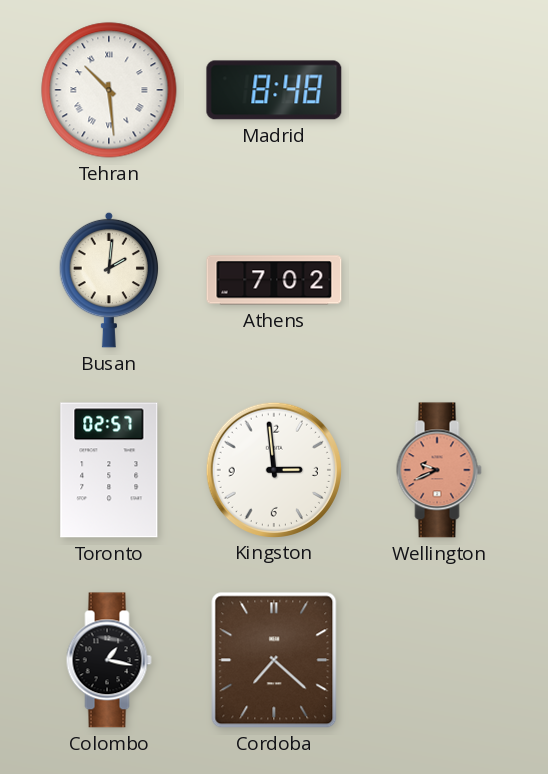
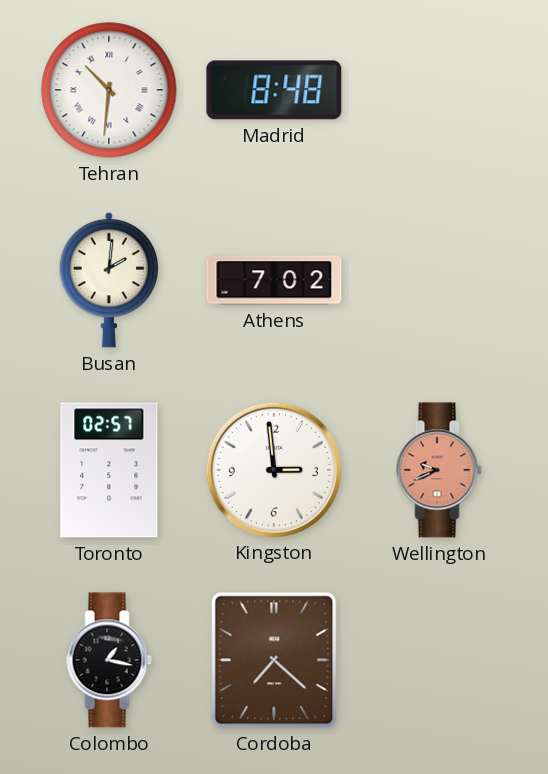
Tehran: 10:29 -> 10:31 (109, 90)
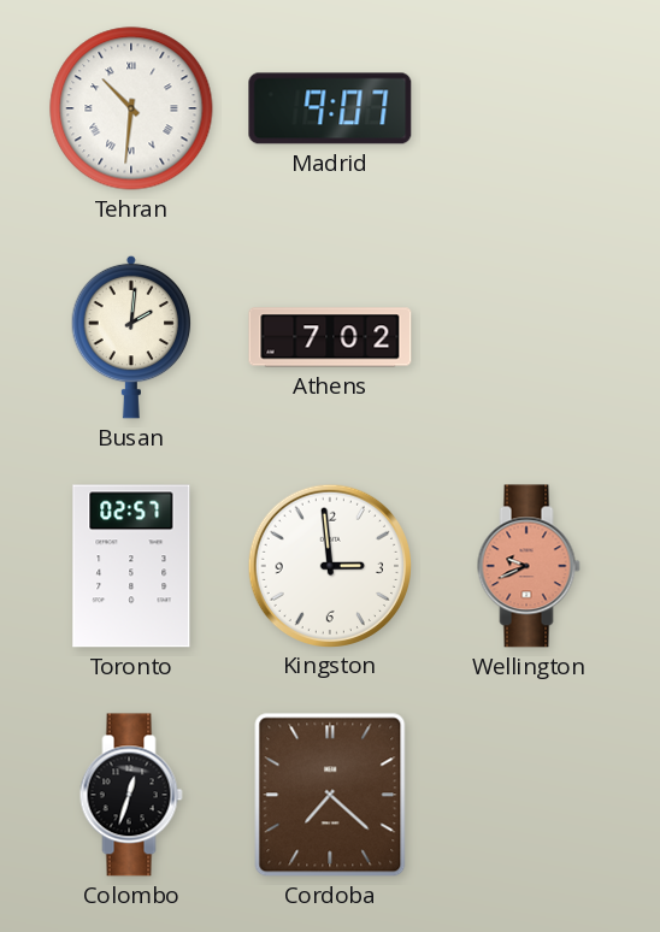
Madrid: 8:48 -> 9:07 (330, 108)
Colombo: 1:17 -> 12:33 (131, 795)
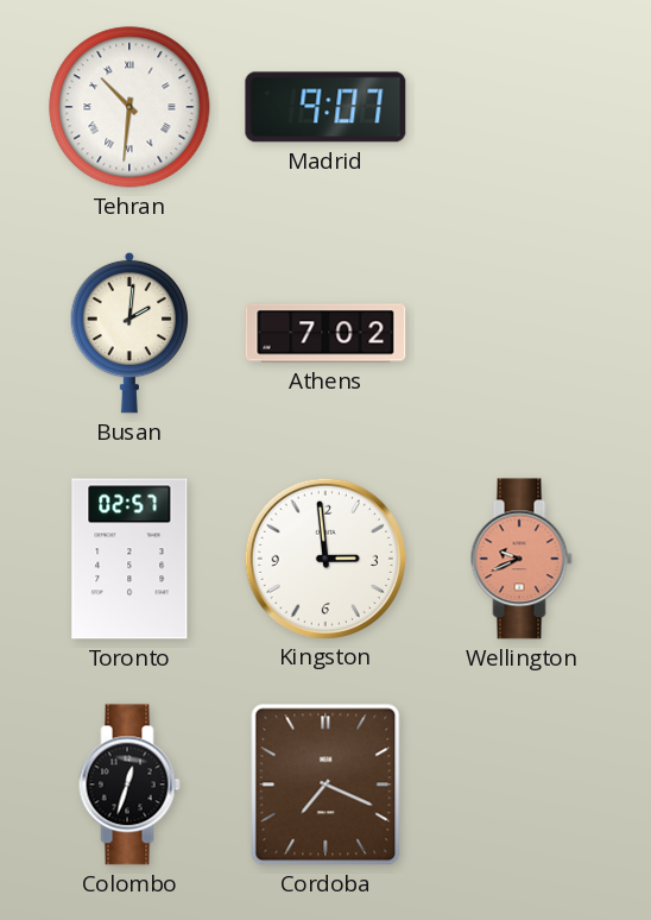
Cordoba: 7:22 -> 7:19 (325, 784)
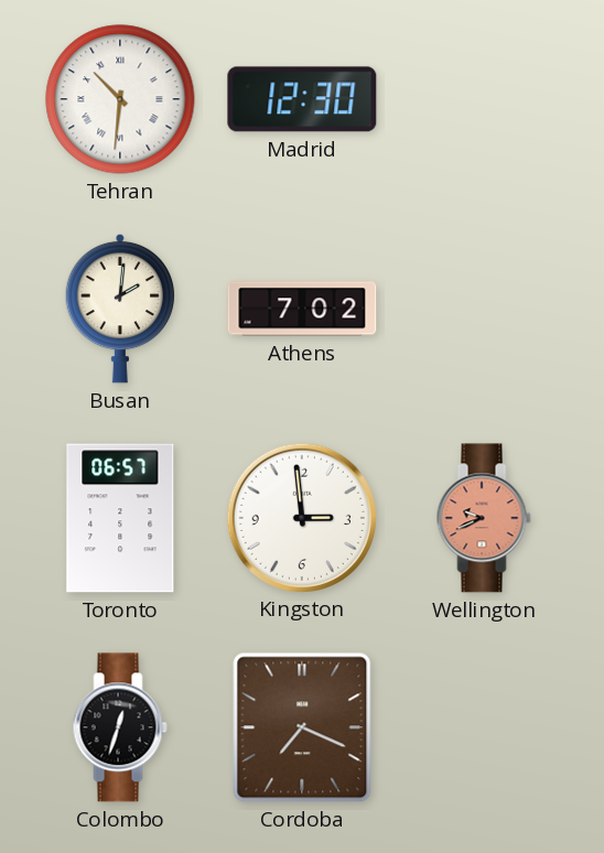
Madrid: 9:07 -> 12:30 (302, 99)
Toronto: 02:57 -> 06:57 (120, 518)
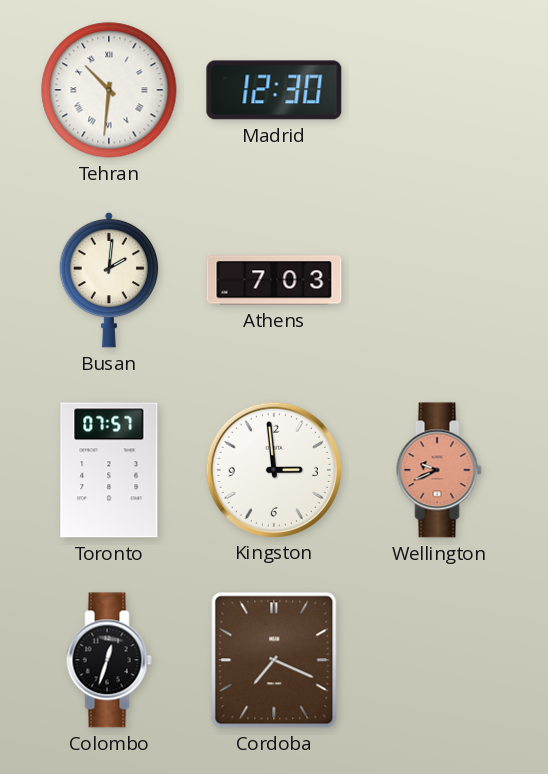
Athens: 7:02 -> 7:03 (274, 280)
Toronto: 06:57 -> 07:57 (109, 470)
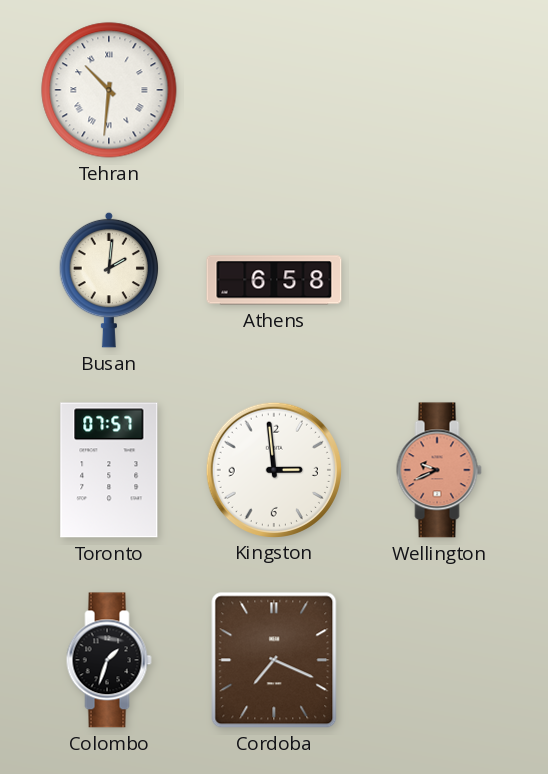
Madrid: 12:30 -> none (274, 90)
Athens: 7:03 -> 6:58 (274, 280)
Colombo: 12:33 -> 1:33 (109, 660)
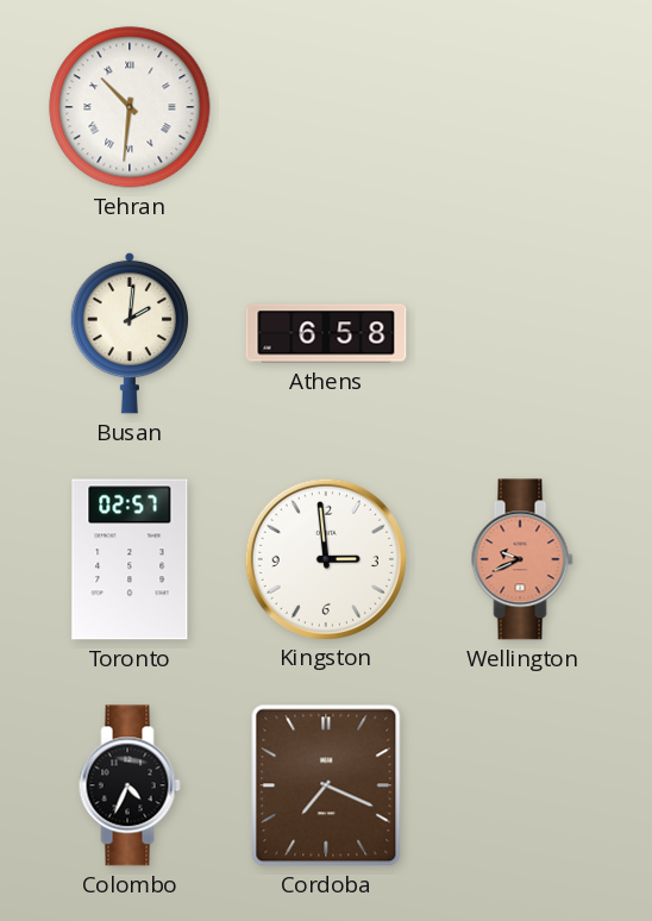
Toronto: 07:57 -> 02:57 (130, 559)
Colombo: 1:33 -> 4:34 (130, 785)
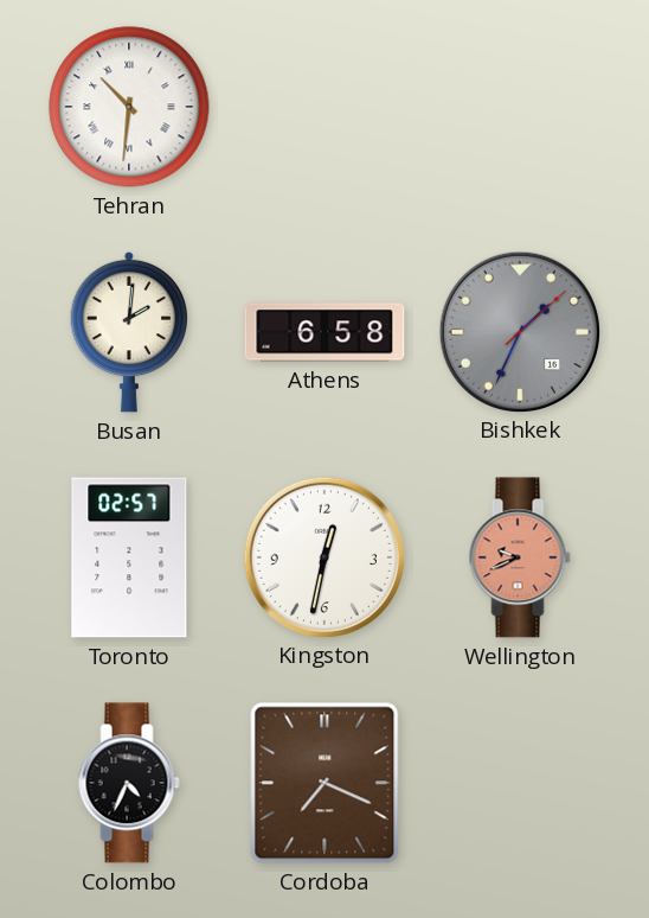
Bishkek: none -> 1:34 (519, 331)
Kingston: 2:59 -> 12:32 (323, 556)
